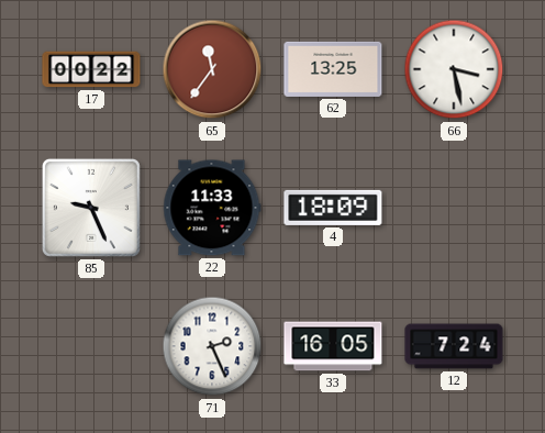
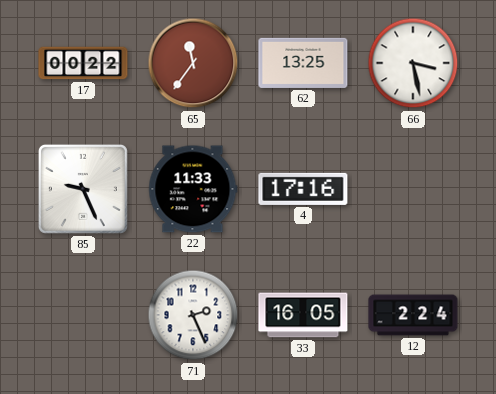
4: 18:09 -> 17:16 (303, 189)
12: 7:24 -> 2:24 (413, 315)
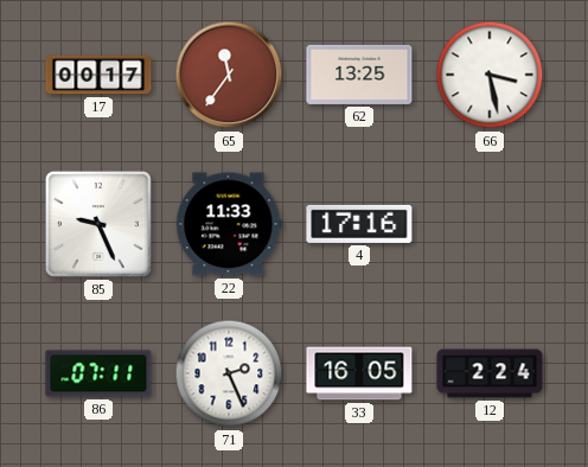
17: 00:22 -> 00:17 (98, 75)
86: none -> 07:11 (98, 373)
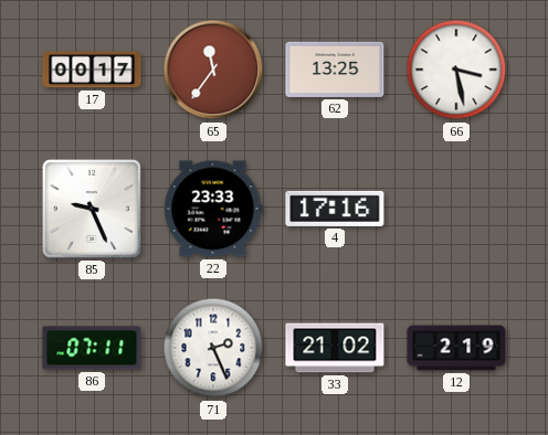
22: 11:33 -> 23:33 (213, 209)
33: 16:05 -> 21:02 (335, 348)
12: 2:24 -> 2:19 (456, 348)
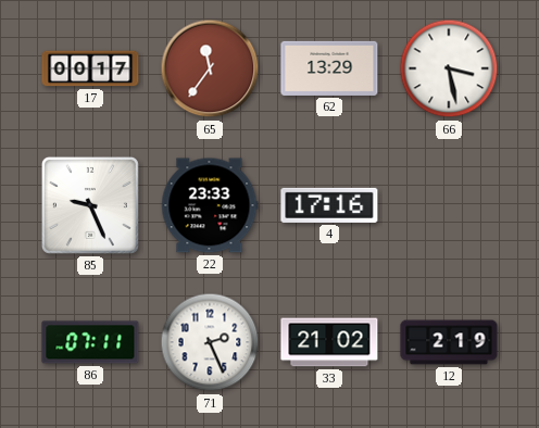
62: 13:25 -> 13:29 (329, 68)
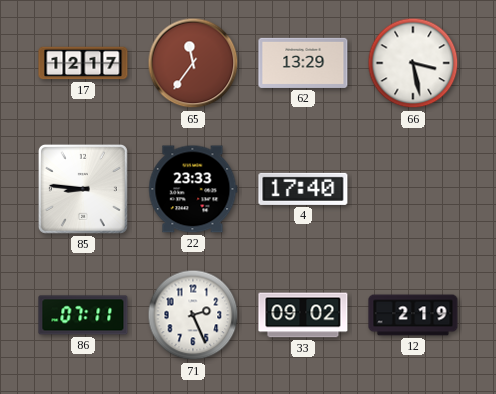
17: 00:17 -> 12:17 (83, 63)
85: 9:26 -> 8:46 (83, 189)
4: 17:16 -> 17:40 (303, 189)
33: 21:02 -> 09:02 (303, 315)
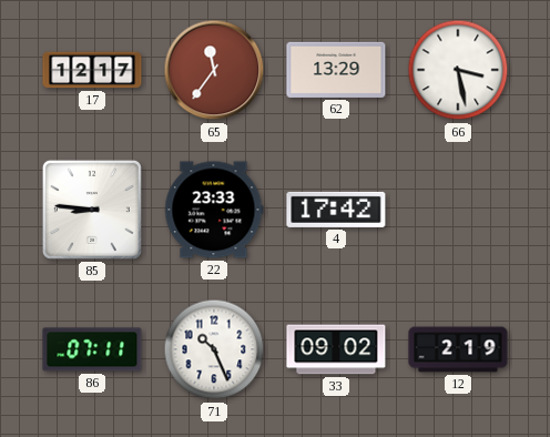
4: 17:40 -> 17:42 (336, 210)
71: 2:26 -> 10:26 (214, 349)
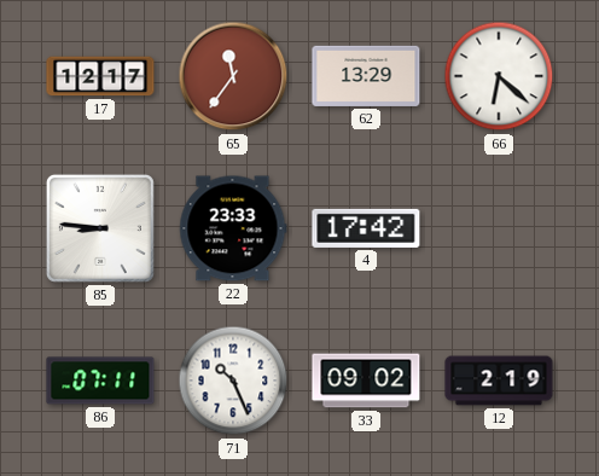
66: 3:28 -> 6:22 (499, 76)
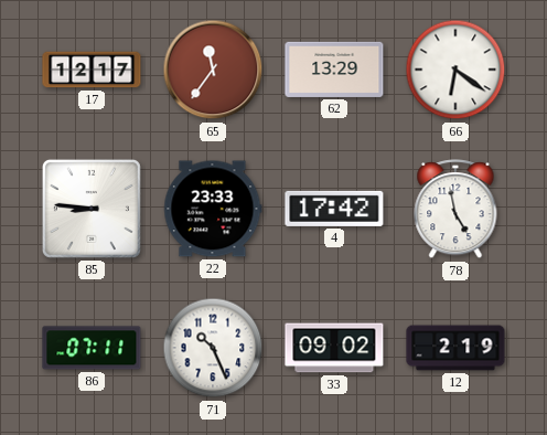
66: 6:22 -> 6:21 (455, 70)
78: none -> 4:58 (455, 210)
